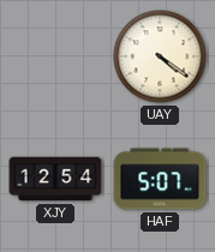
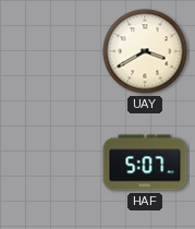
UAY: 4:21 -> 3:40 (145, 51)
XJY: 12:54 -> none (55, 179)
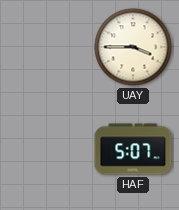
UAY: 3:40 -> 3:45 (133, 47)
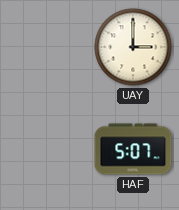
UAY: 3:45 -> 3:00 (133, 47)
